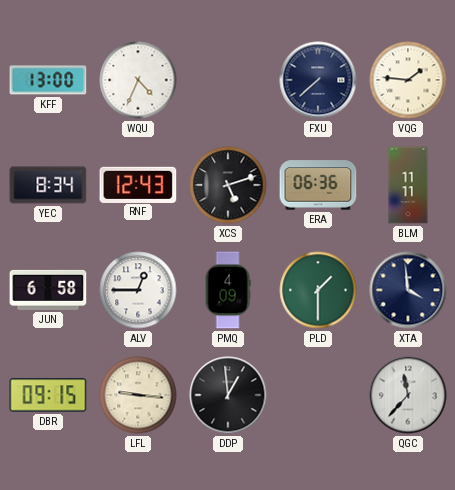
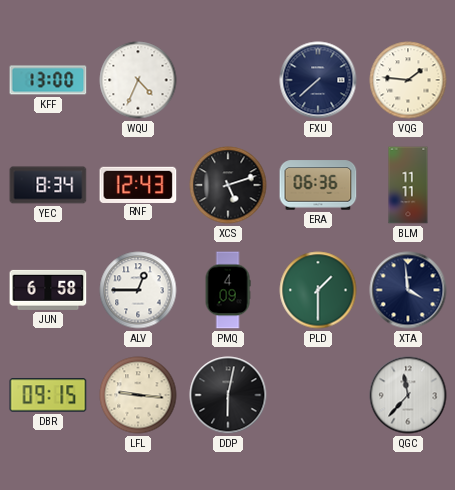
DDP: 12:59 -> 6:02 (228, 395)
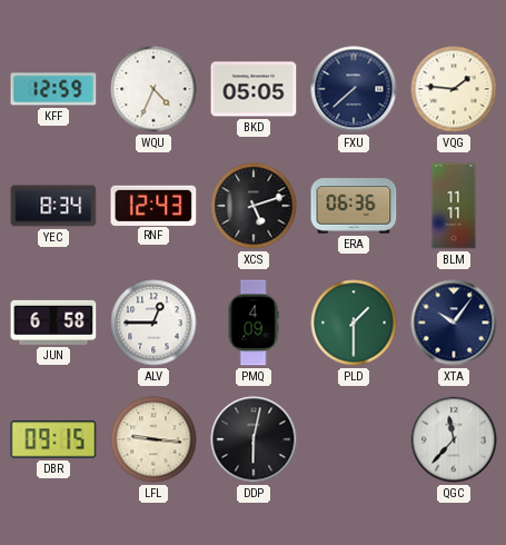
KFF: 13:00 -> 12:59 (53, 89)
BKD: none -> 05:05 (254, 89)
XTA: 3:59 -> 10:06 (454, 323)
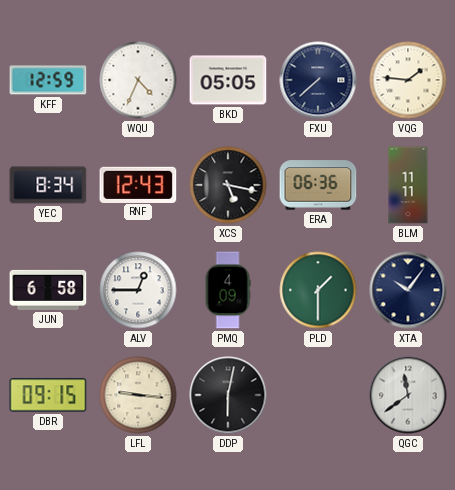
XCS: 5:12 -> 5:17 (228, 185)
QGC: 11:37 -> 11:39 (408, 395)
